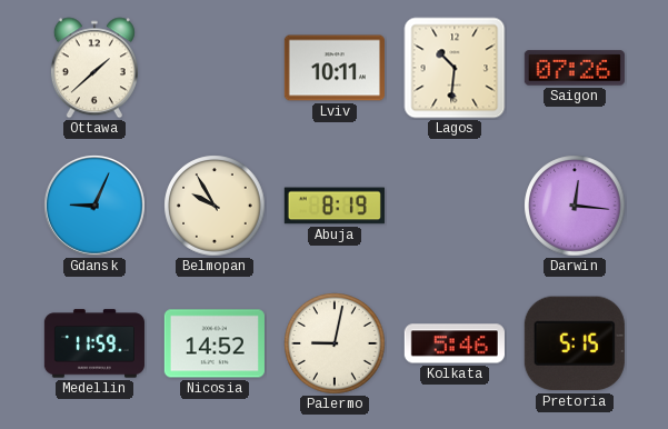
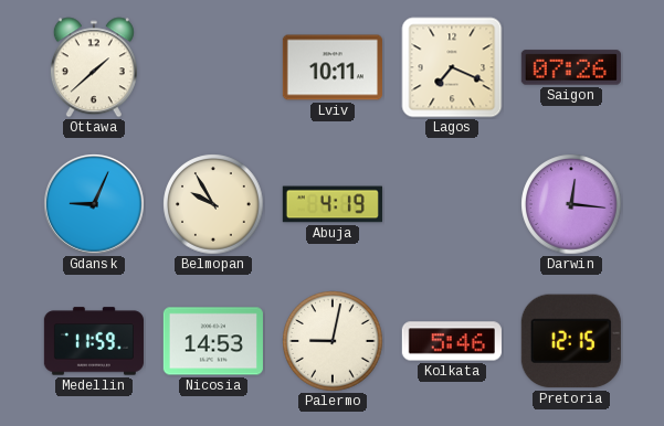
Lagos: 10:31 -> 7:19 (452, 67)
Abuja: 8:19 -> 4:19 (333, 204)
Nicosia: 14:52 -> 14:53 (213, 341)
Pretoria: 5:15 -> 12:15 (571, 341)
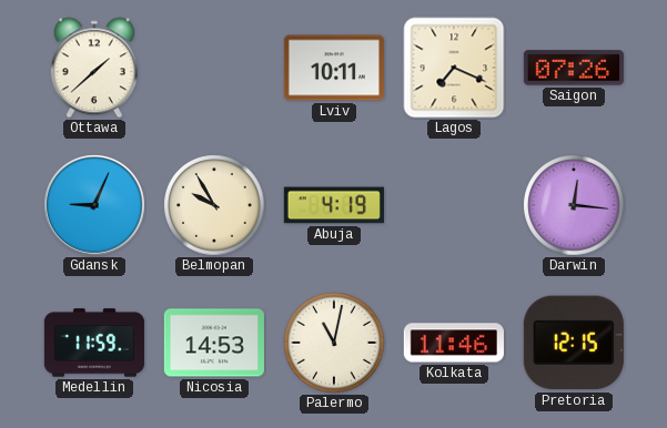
Palermo: 9:02 -> 11:02 (334, 343)
Kolkata: 5:46 -> 11:46 (454, 343)
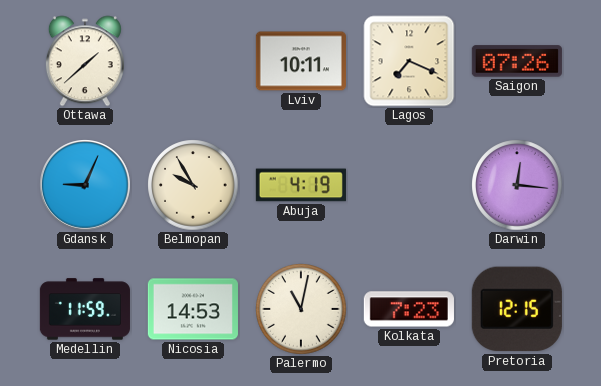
Kolkata: 11:46 -> 7:23 (409, 309)
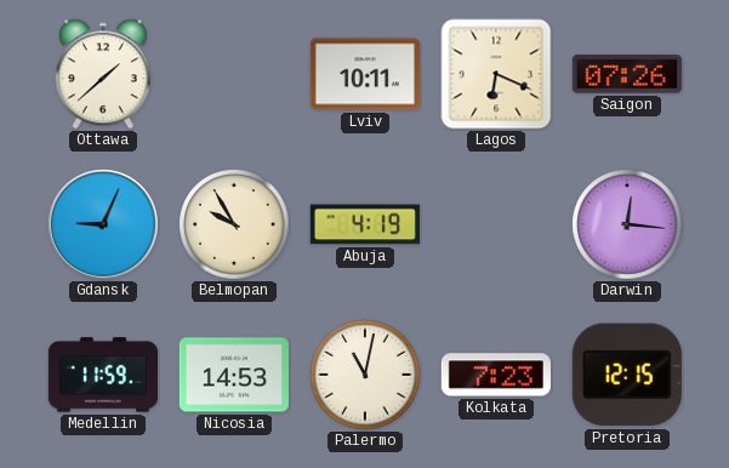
Lagos: 7:19 -> 6:19 (496, 74)
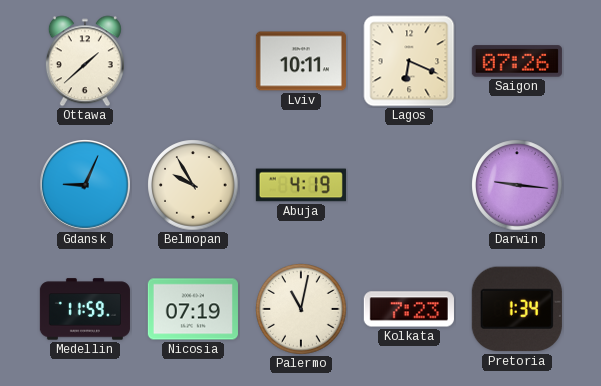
Darwin: 12:16 -> 9:16 (517, 185)
Nicosia: 14:53 -> 07:19 (193, 309)
Pretoria: 12:15 -> 1:34 (517, 309)
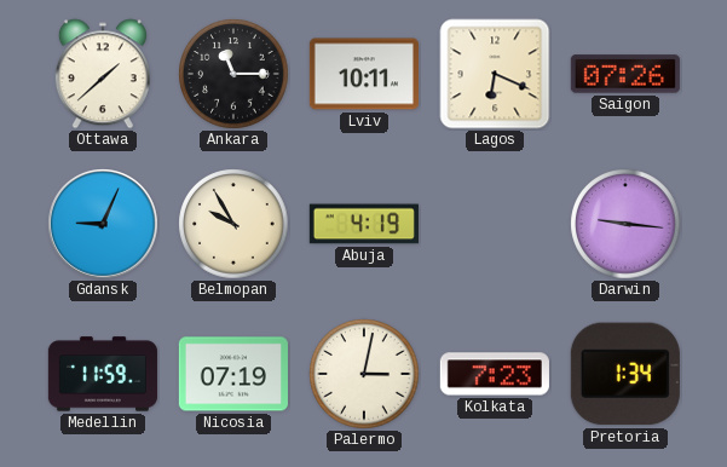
Ankara: none -> 11:15 (233, 74)
Palermo: 11:02 -> 3:02 (364, 374)
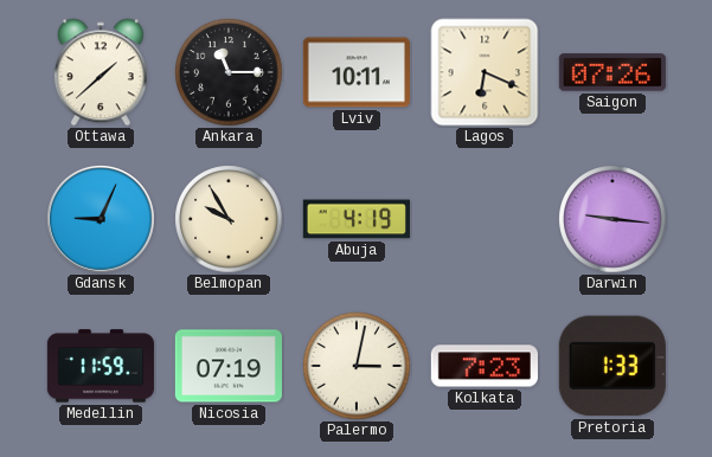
Pretoria: 1:34 -> 1:33 (612, 366)
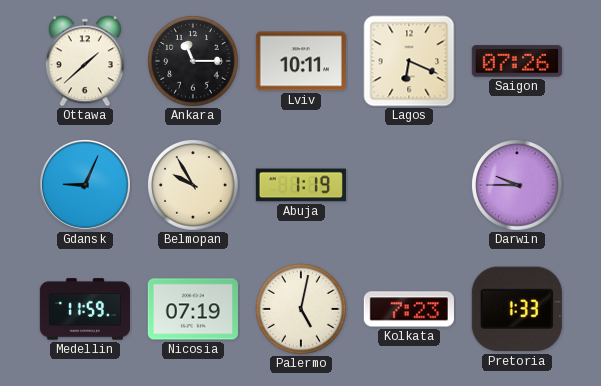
Abuja: 4:19 -> 1:19 (301, 185)
Darwin: 9:16 -> 9:45 (517, 185)
Palermo: 3:02 -> 5:02 (301, 309)
